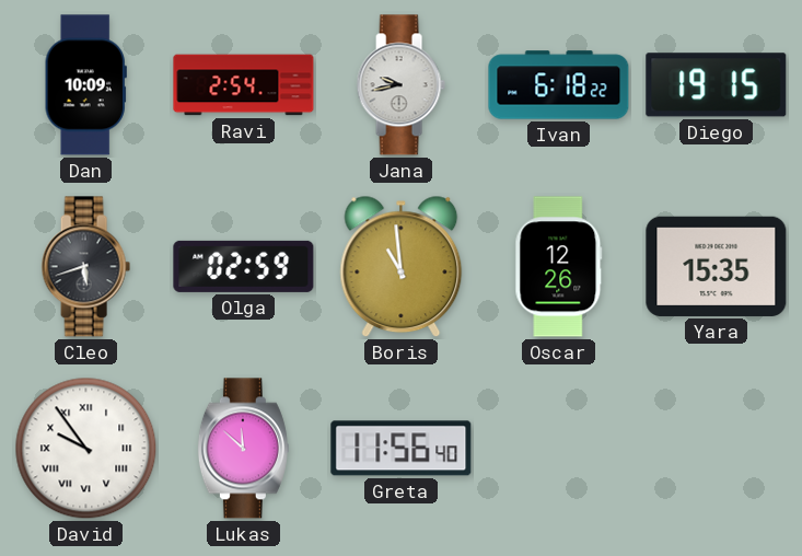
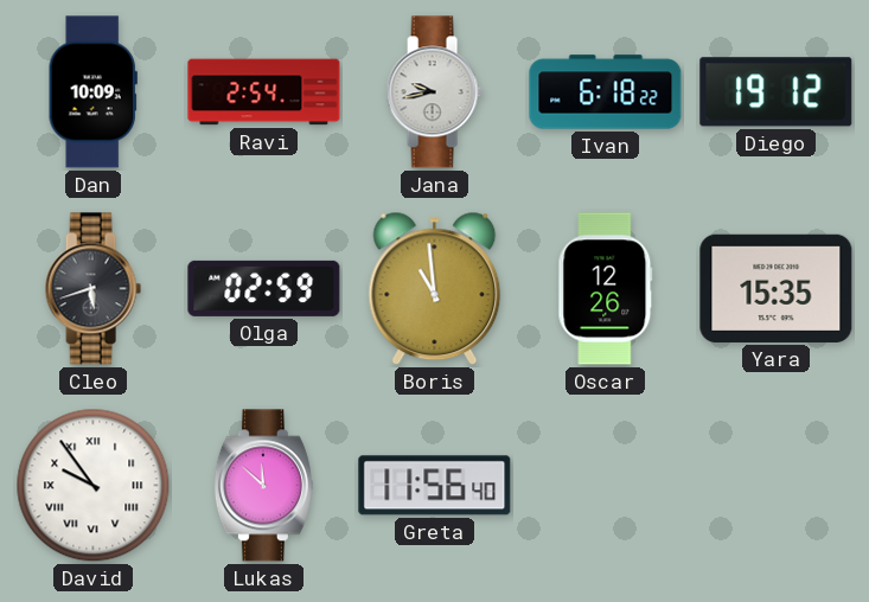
Diego: 19:15 -> 19:12 (777, 92)
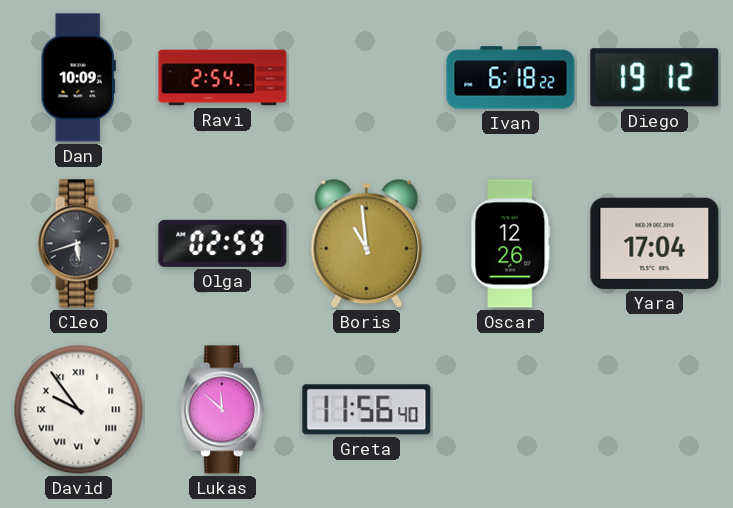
Jana: 9:43 -> none (434, 92)
Yara: 15:35 -> 17:04 (655, 243)
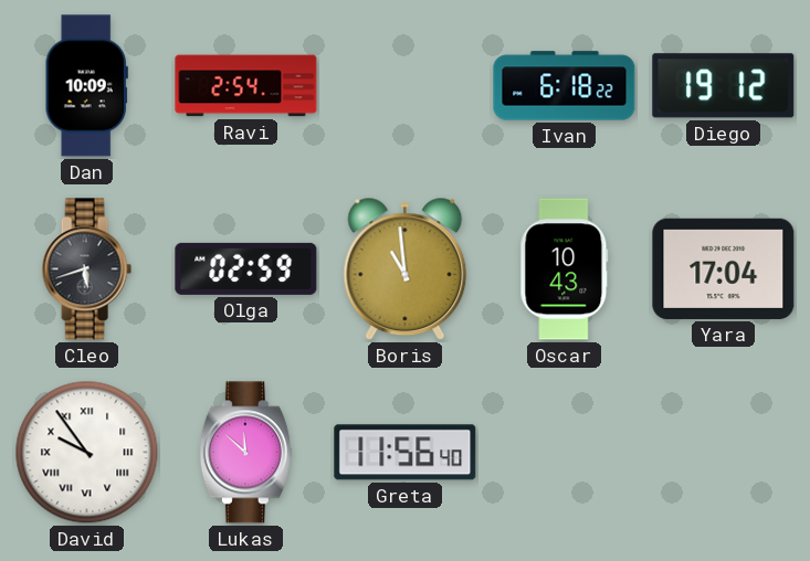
Oscar: 12:26 -> 10:43 (565, 269)
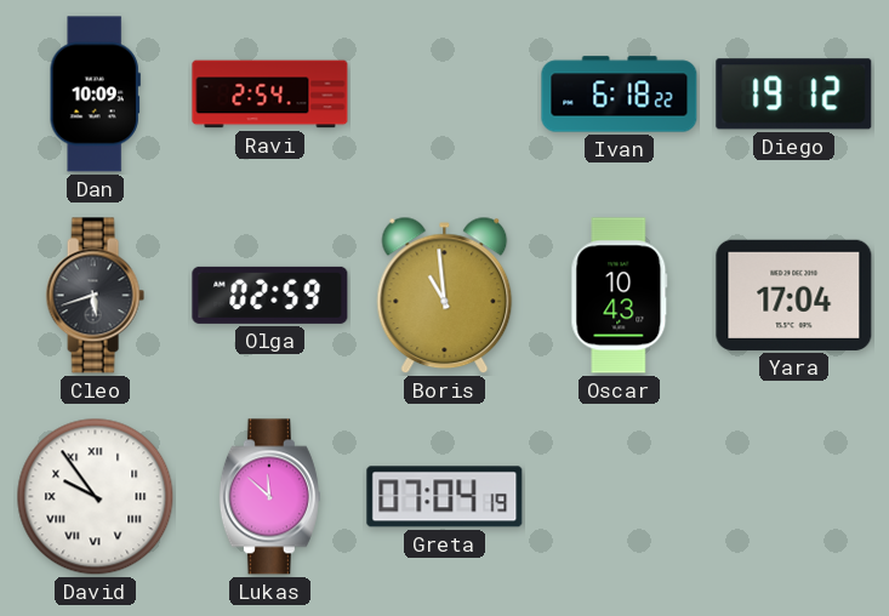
Greta: 11:56 -> 07:04 (445, 497)
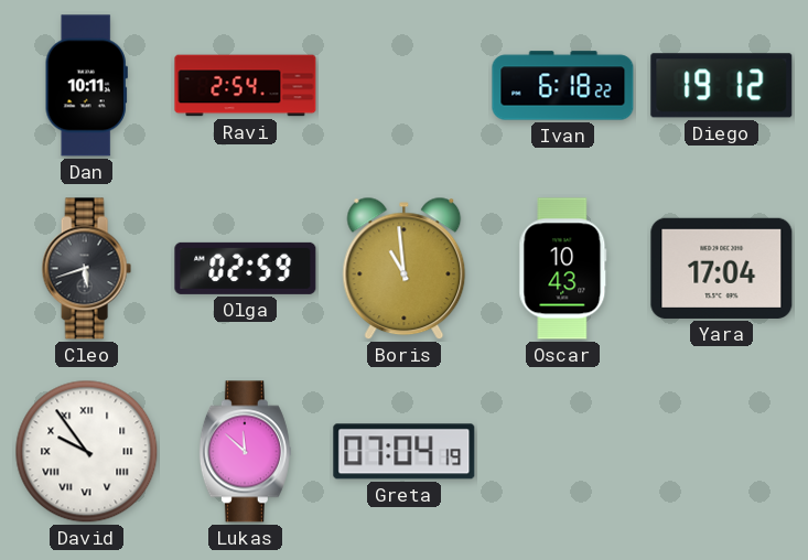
Dan: 10:09 -> 10:11 (86, 86)
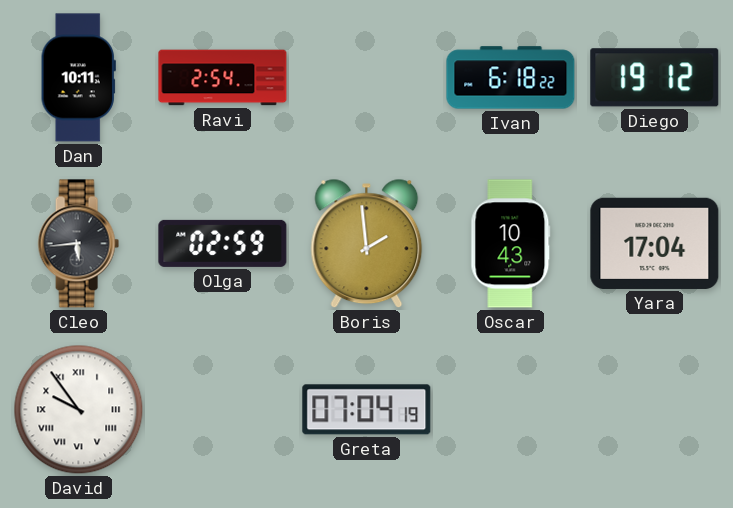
Cleo: 5:42 -> 5:44 (78, 244)
Boris: 10:59 -> 1:59 (367, 244)
Lukas: 11:52 -> none (245, 452)
